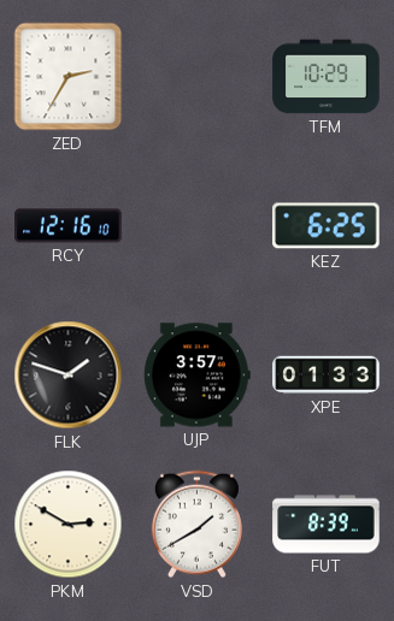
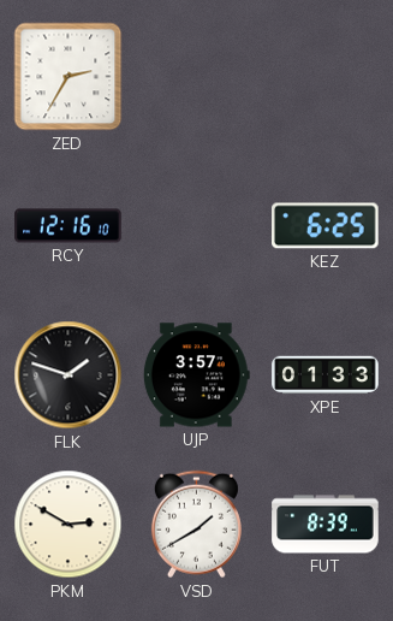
TFM: 10:29 -> none (327, 77)
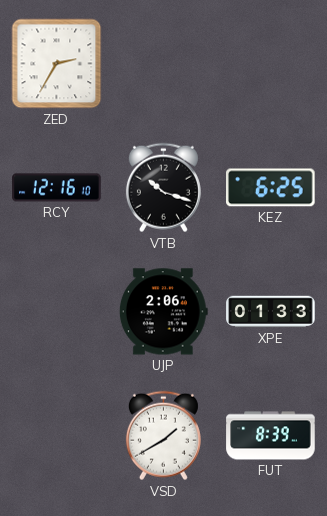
VTB: none -> 10:18 (163, 188)
FLK: 1:48 -> none (69, 375)
UJP: 3:57 -> 2:06 (163, 312)
PKM: 2:50 -> none (69, 525)
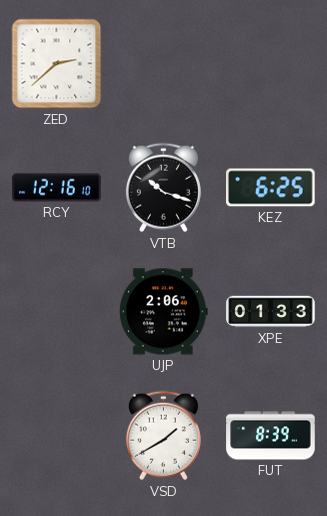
ZED: 2:35 -> 2:38 (57, 64)
